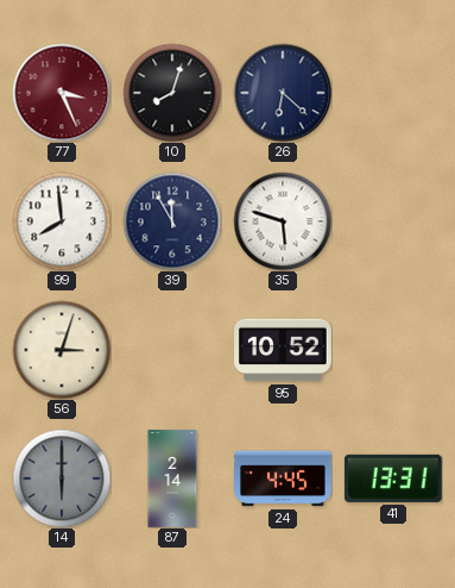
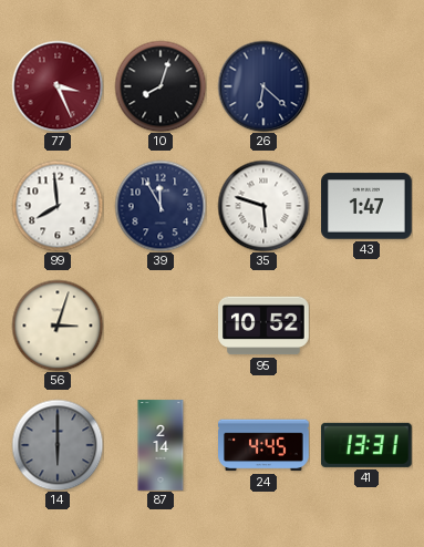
43: none -> 1:47 (366, 206)
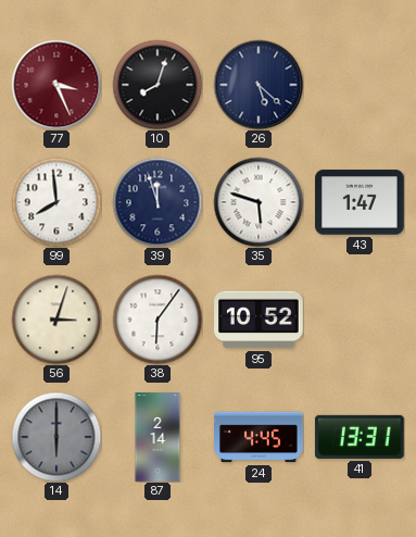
26: 6:22 -> 5:22 (259, 85)
39: 11:55 -> 11:57 (157, 202)
38: none -> 6:06 (157, 320)
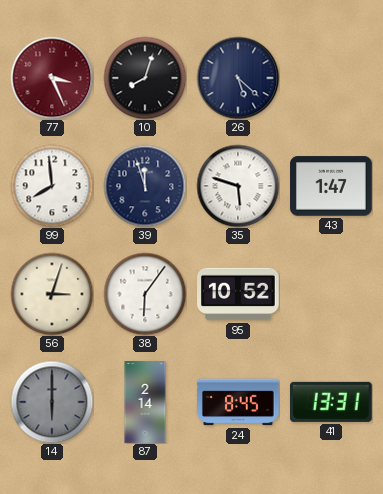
24: 4:45 -> 8:45 (239, 402)
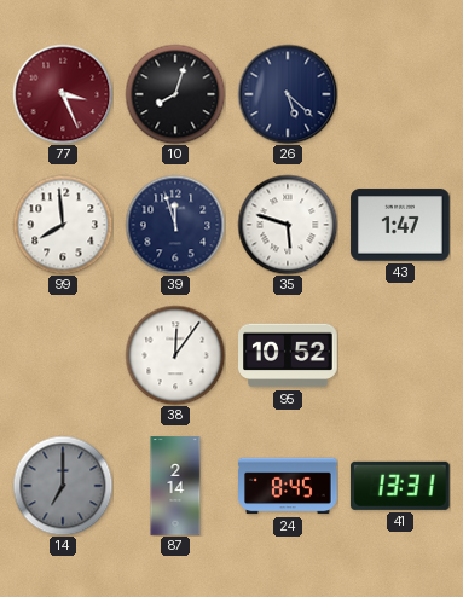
56: 3:03 -> none (52, 294)
38: 6:06 -> 12:06 (175, 355)
14: 6:00 -> 7:00 (63, 486)
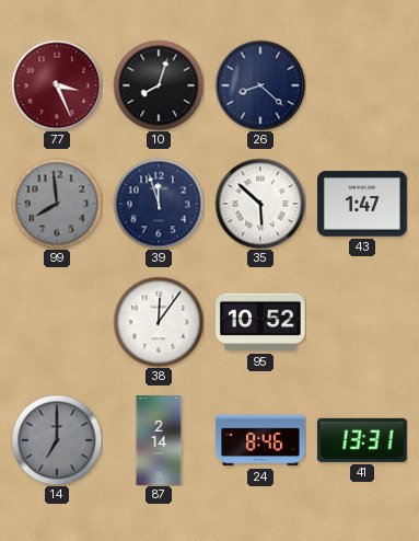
26: 5:22 -> 8:22 (260, 85)
99 dial: white -> grey (57, 204)
35: 5:48 -> 5:52 (260, 204)
24: 8:45 -> 8:46 (261, 440)
